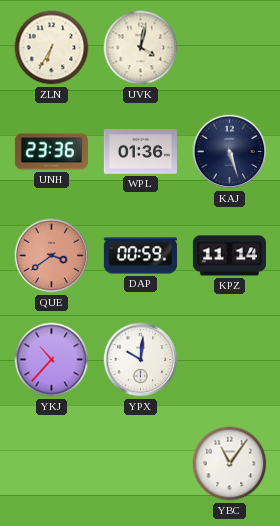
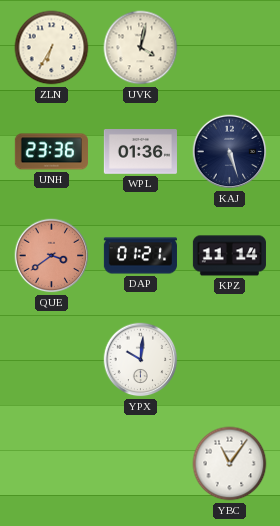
DAP: 00:59 -> 01:21 (140, 256)
YKJ: 10:37 -> none (52, 360)
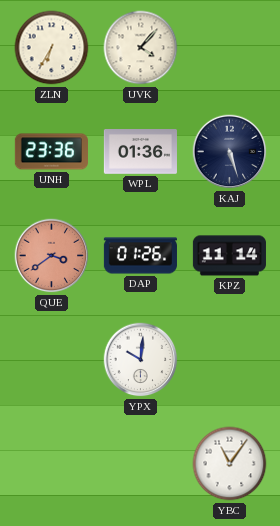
UVK: 4:02 -> 4:07 (141, 48)
DAP: 01:21 -> 01:26 (140, 256)
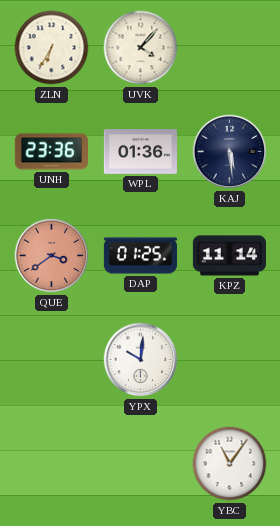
KAJ: 5:27 -> 5:29 (230, 152)
DAP: 01:26 -> 01:25 (140, 256)
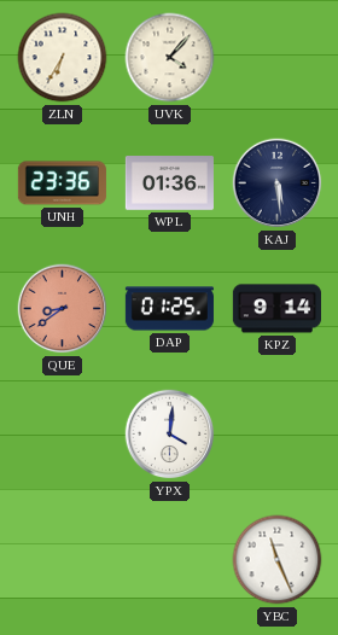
QUE: 3:39 -> 8:39 (63, 309)
KPZ: 11:14 -> 9:14 (276, 309)
YPX: 10:01 -> 4:01 (170, 435)
YBC: 11:06 -> 11:26 (278, 560)
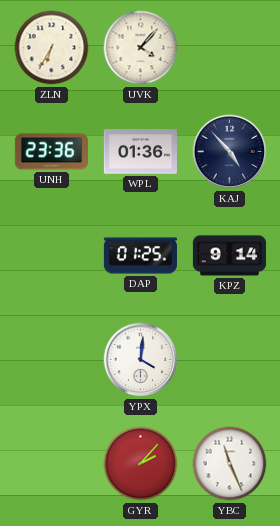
KAJ: 5:29 -> 4:53 (230, 152)
QUE: 8:39 -> none (63, 309)
GYR: none -> 2:07 (141, 464)
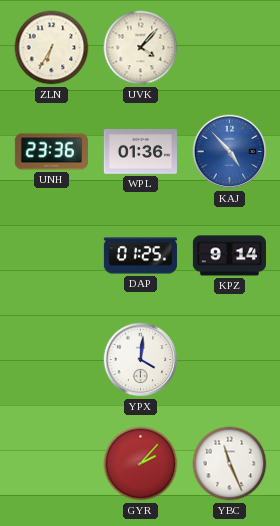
KAJ dial: navy -> blue (230, 152)
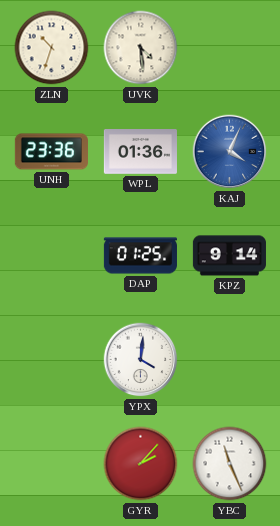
ZLN: 6:35 -> 10:33 (52, 48)
UVK: 4:07 -> 4:29 (141, 48)
KAJ: 4:53 -> 4:04 (230, 152)
